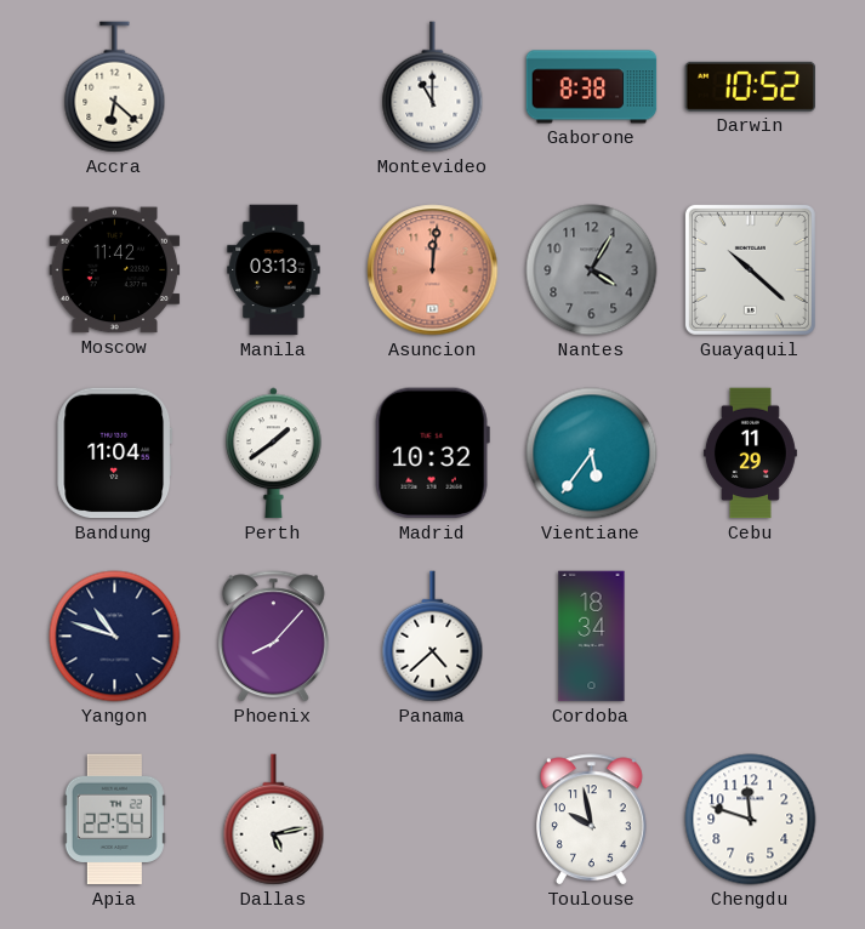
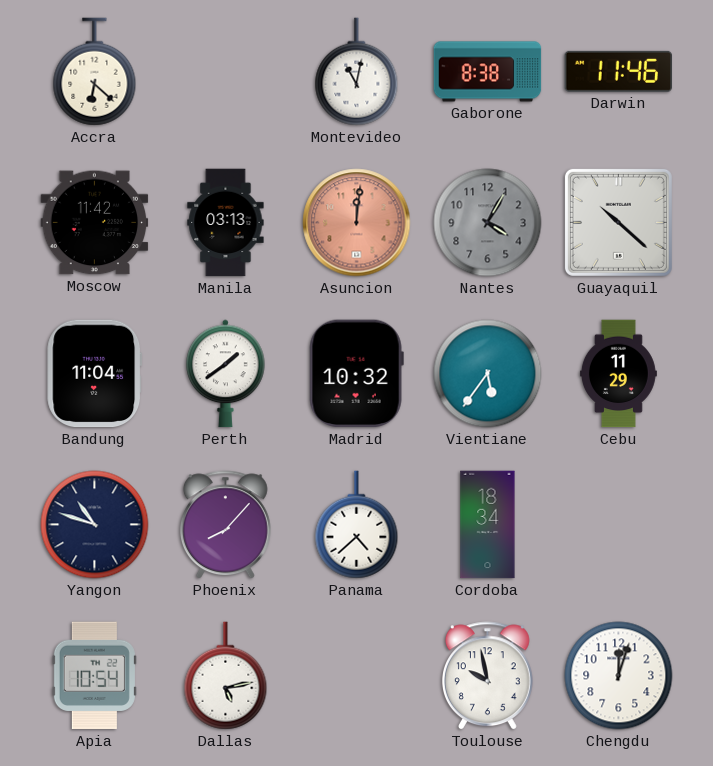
Montevideo: 11:00 -> 11:02 (357, 72)
Darwin: 10:52 -> 11:46 (619, 71)
Apia: 22:54 -> 10:54 (94, 676)
Chengdu: 11:48 -> 12:03 (619, 676)
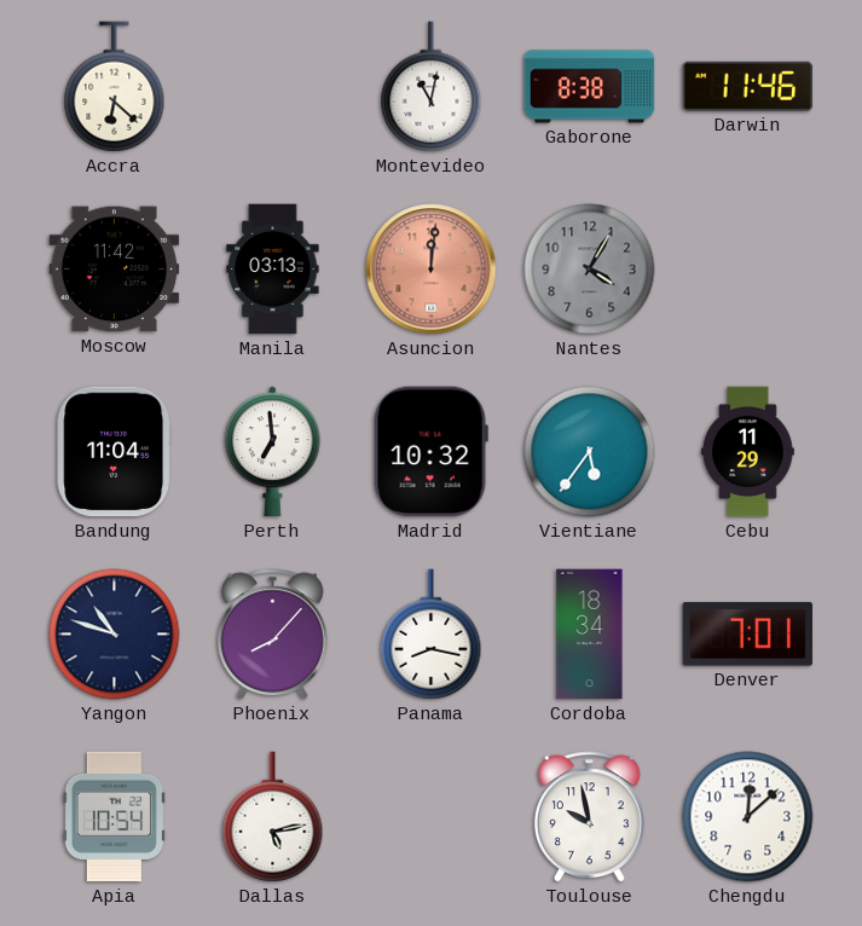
Guayaquil: 10:22 -> none (618, 222)
Perth: 1:39 -> 6:59 (273, 452)
Panama: 4:38 -> 8:17 (432, 635)
Denver: none -> 7:01 (747, 635)
Chengdu: 12:03 -> 12:08 (748, 817)
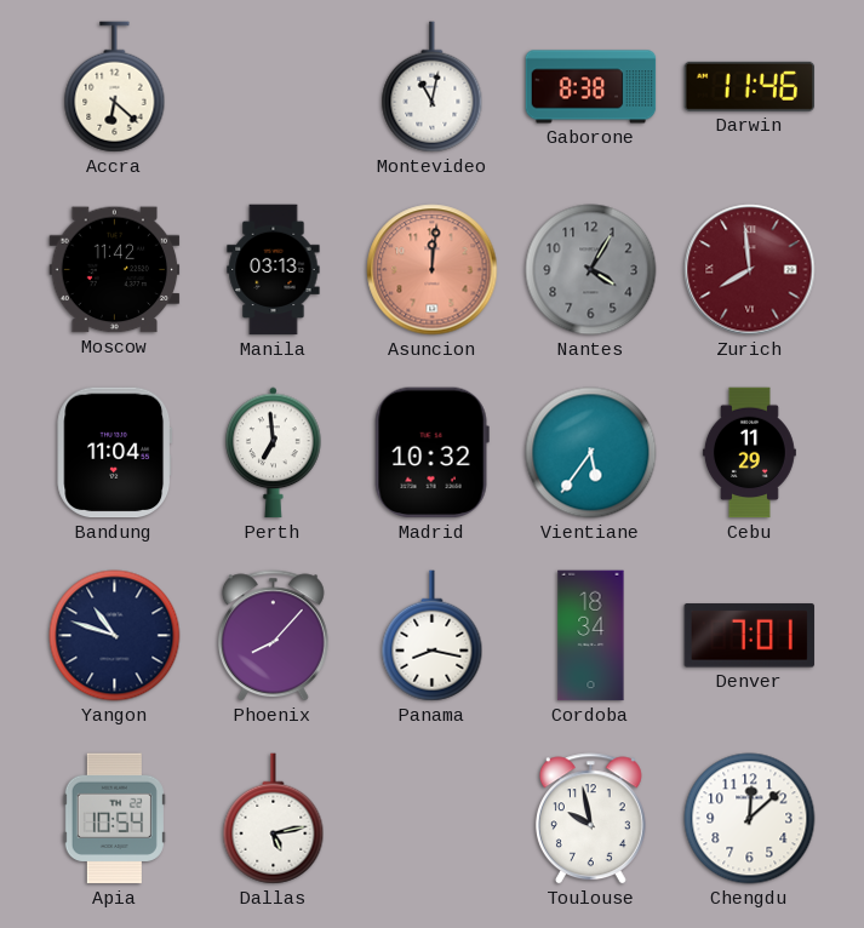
Zurich: none -> 7:59 (750, 270)
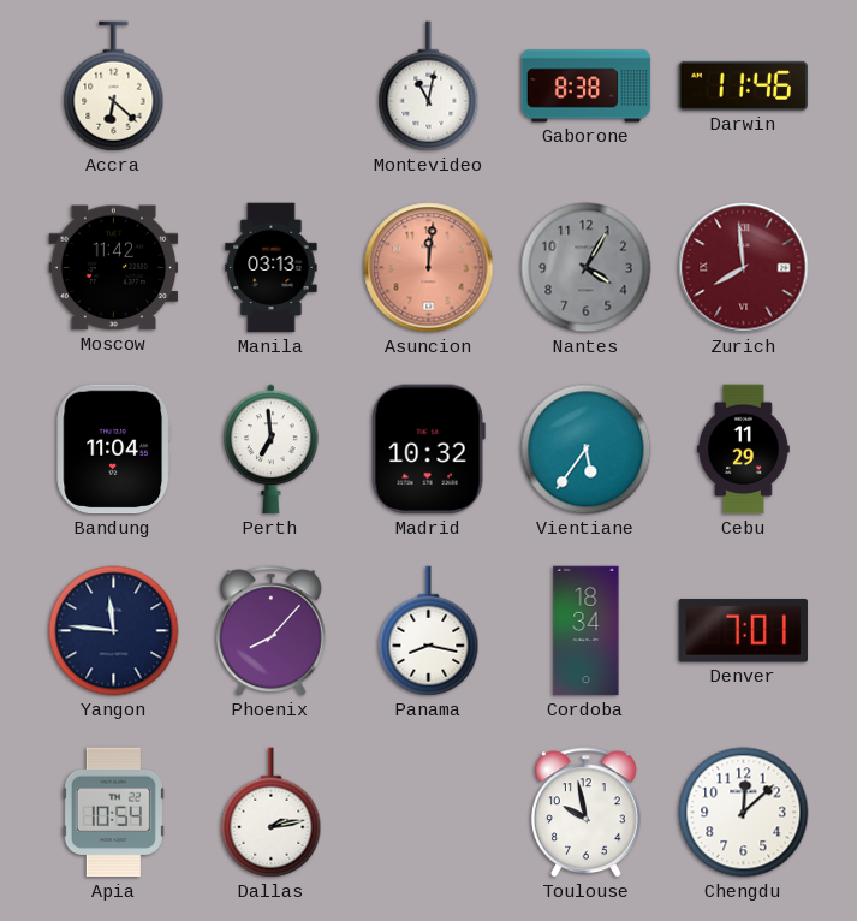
Yangon: 10:48 -> 11:46 (114, 631)
Dallas: 5:13 -> 2:13 (272, 813)
